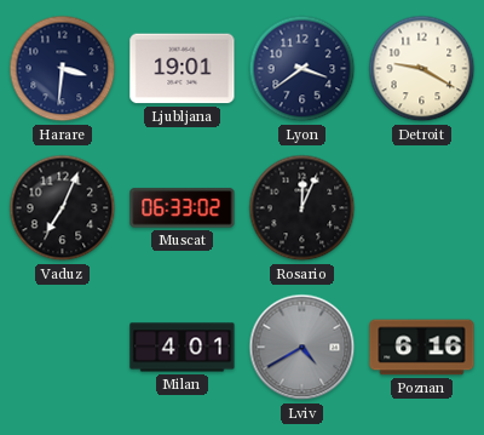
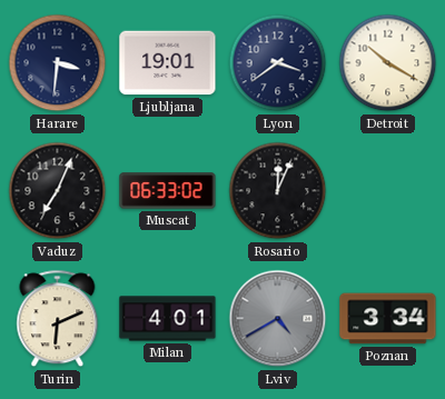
Detroit: 9:20 -> 10:20 (388, 63)
Turin: none -> 6:11 (58, 319)
Poznan: 6:16 -> 3:34 (388, 319)
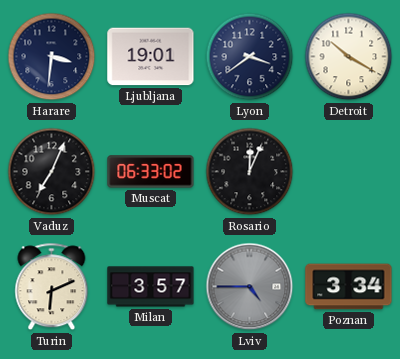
Milan: 4:01 -> 3:57 (151, 287)
Lviv: 4:40 -> 4:45 (250, 287)
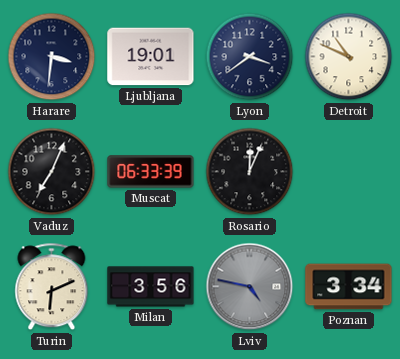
Detroit: 10:20 -> 10:49 (349, 57)
Muscat: 06:33:02 -> 06:33:39 (151, 172)
Milan: 3:57 -> 3:56 (151, 287)
Lviv: 4:45 -> 4:47 (250, 287)
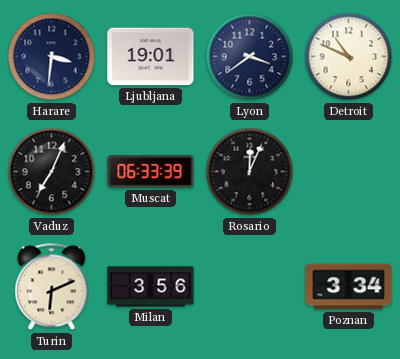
Lviv: 4:47 -> none (250, 287)
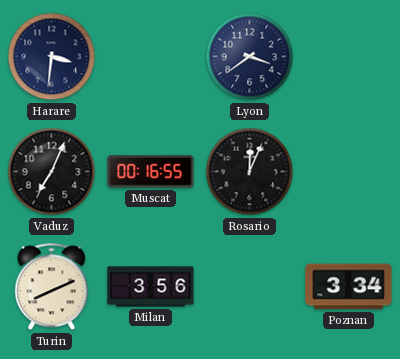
Ljubljana: 19:01 -> none (151, 57)
Detroit: 10:49 -> none (349, 57)
Muscat: 06:33 -> 00:16 (151, 172)
Turin: 6:11 -> 8:11 (52, 287)
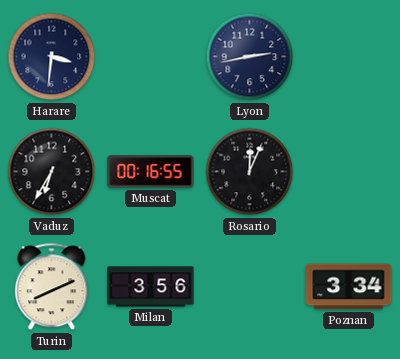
Lyon: 3:39 -> 2:43 (250, 57)
Vaduz: 7:04 -> 6:35 (52, 172)
